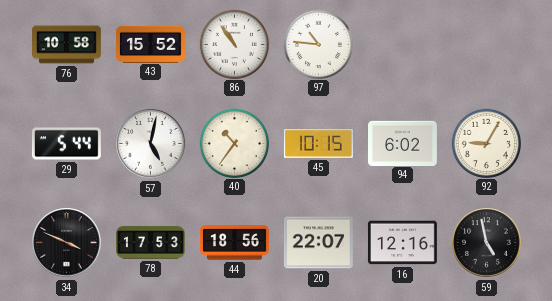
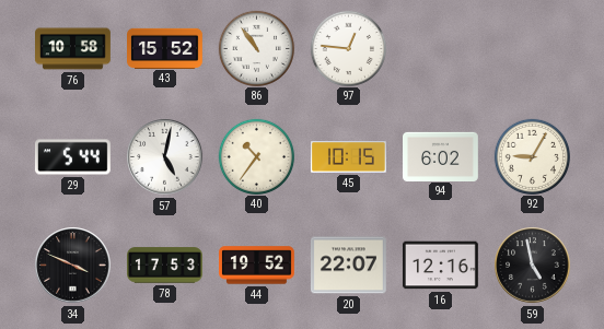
97: 10:46 -> 12:46 (348, 48)
44: 18:56 -> 19:52 (257, 266)
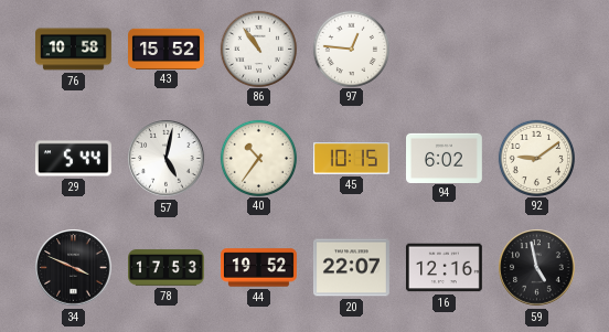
92: 9:05 -> 9:09 (536, 158)
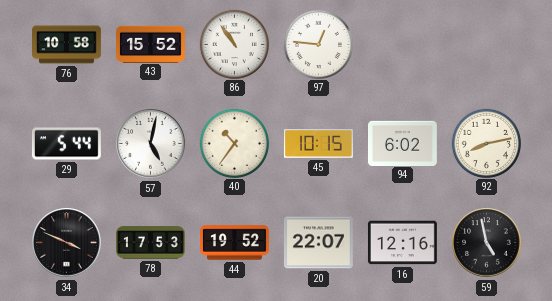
92: 9:09 -> 8:13 (486, 143)
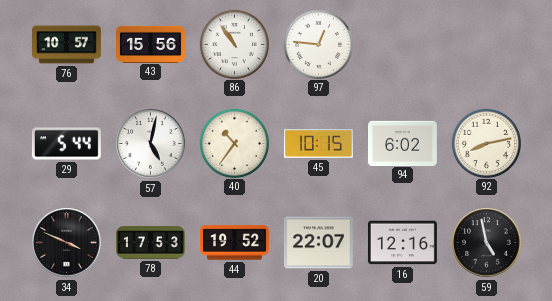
76: 10:58 -> 10:57 (67, 45)
43: 15:52 -> 15:56 (151, 44)
